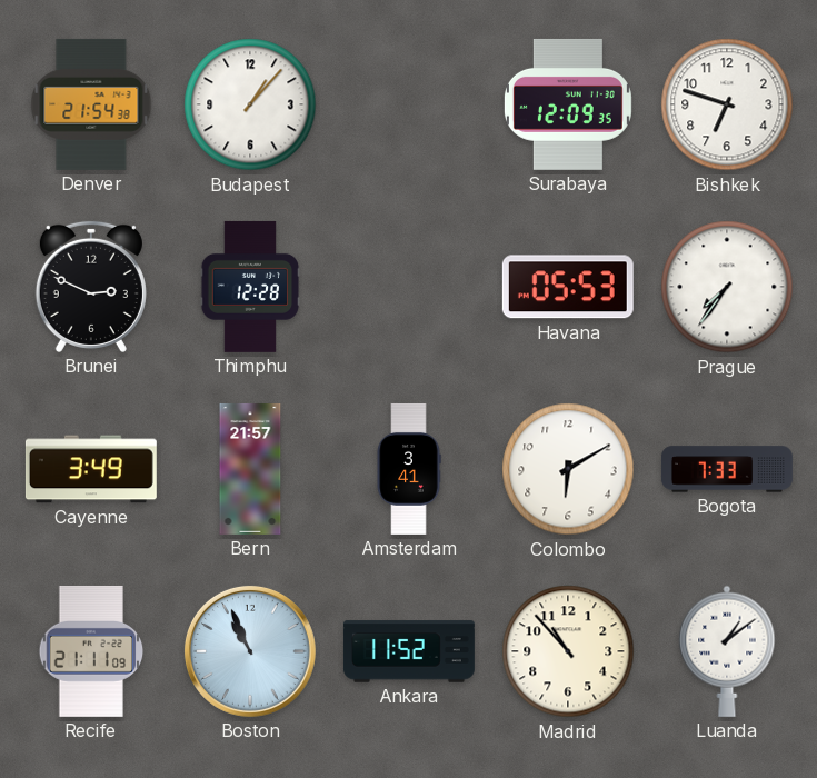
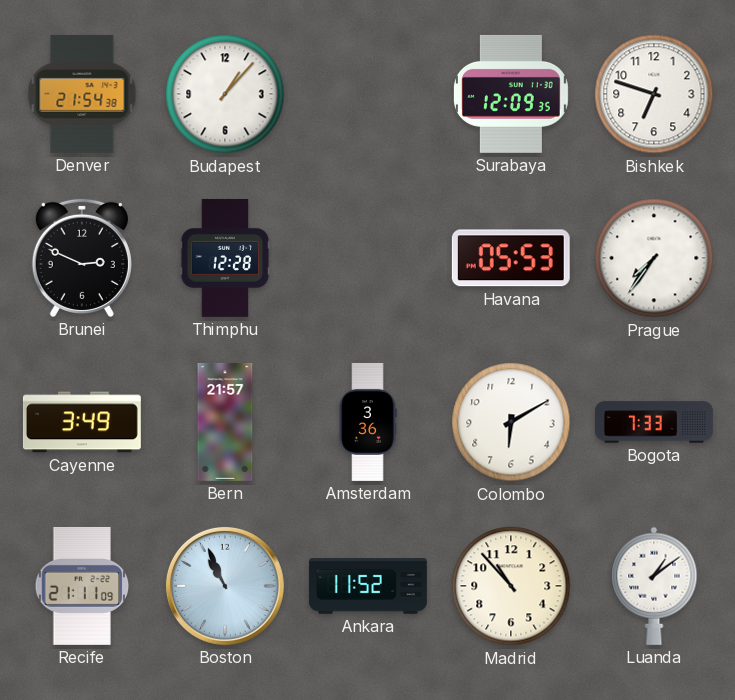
Amsterdam: 3:41 -> 3:36 (368, 422)
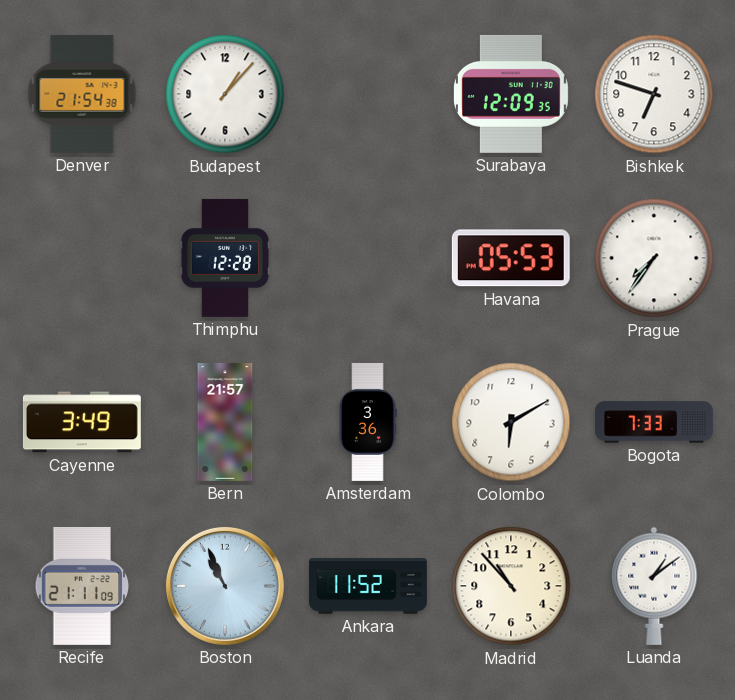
Brunei: 2:49 -> none (82, 258)
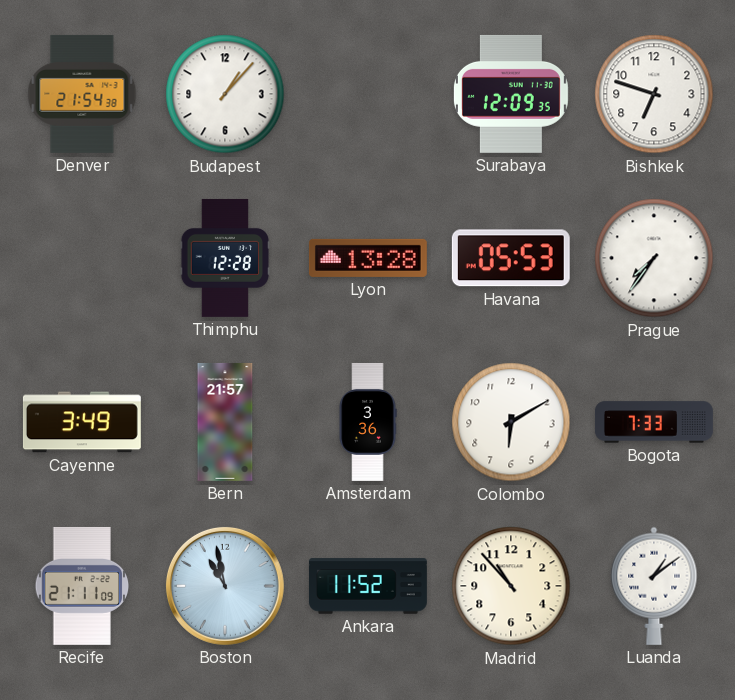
Lyon: none -> 13:28 (368, 258)
Boston: 10:56 -> 10:58 (225, 586)
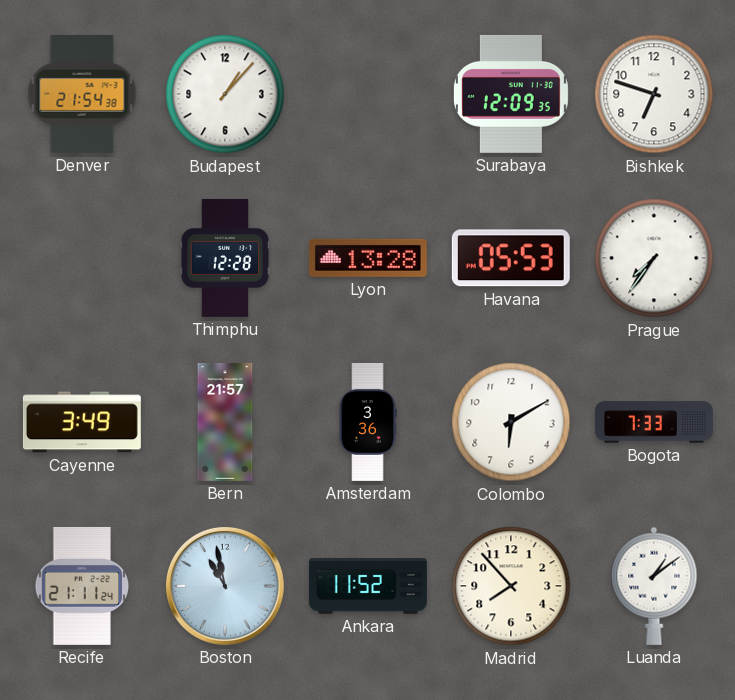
Recife: 21:11:09 -> 21:11:24 (82, 586)
Madrid: 10:53 -> 7:53 (511, 586)
